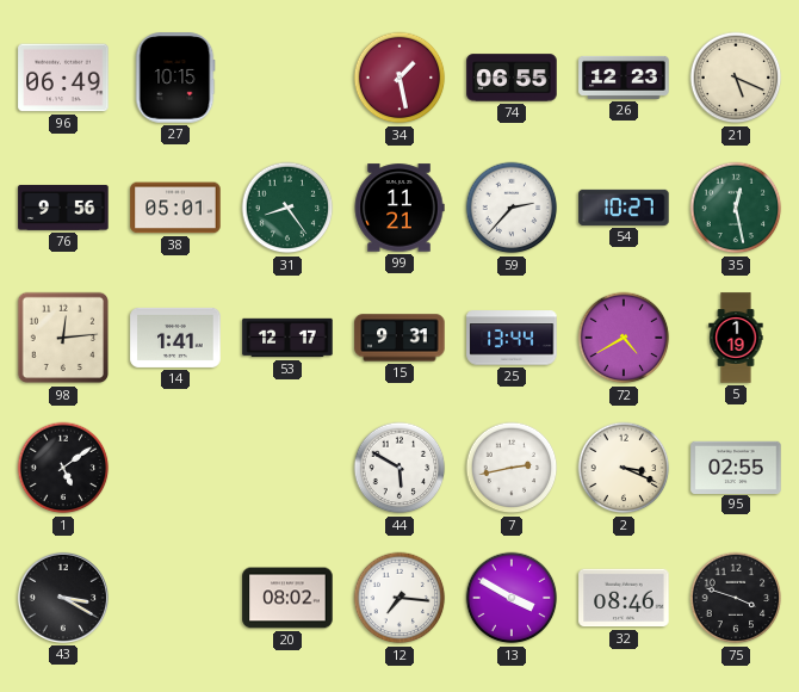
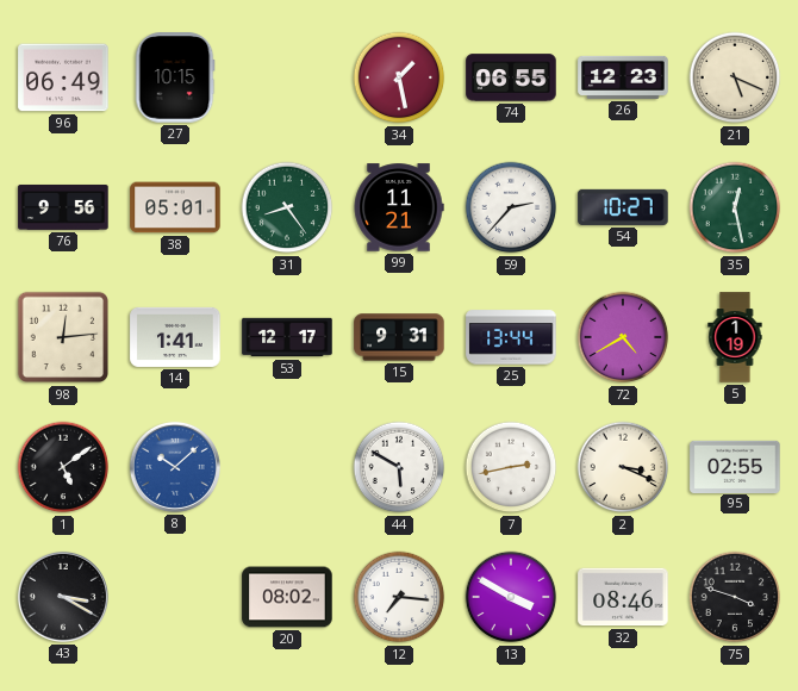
8: none -> 10:08 (175, 467)
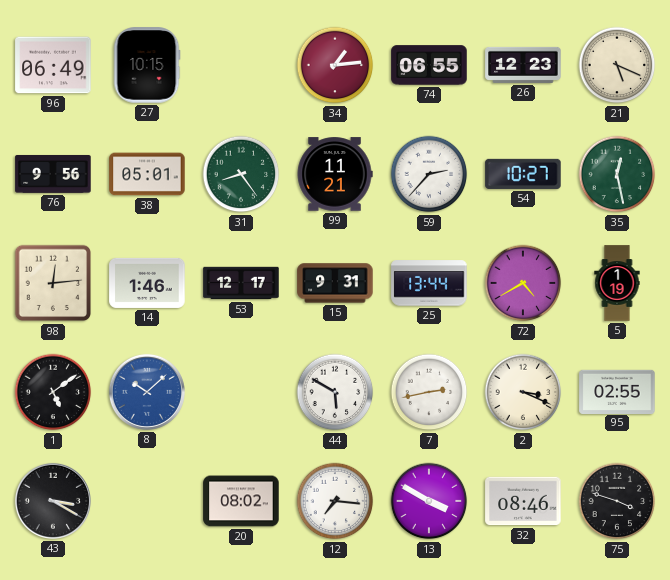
34: 1:28 -> 1:14 (335, 65)
14: 1:41 -> 1:46 (147, 283)
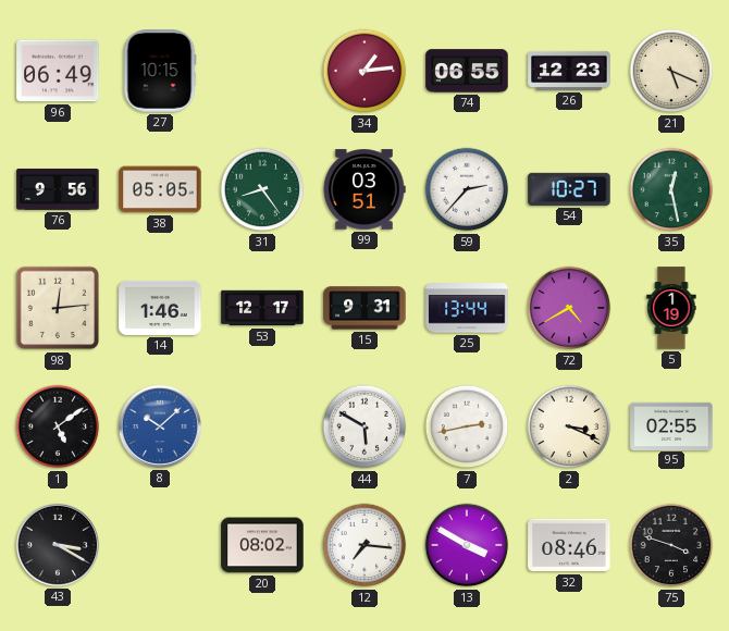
38: 05:01 -> 05:05 (160, 189)
99: 11:21 -> 03:51 (364, 189)
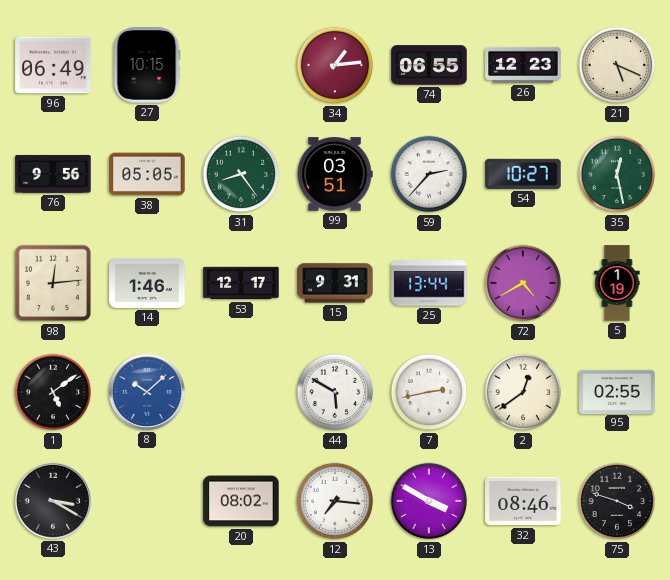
2: 3:19 -> 12:39 (523, 392)
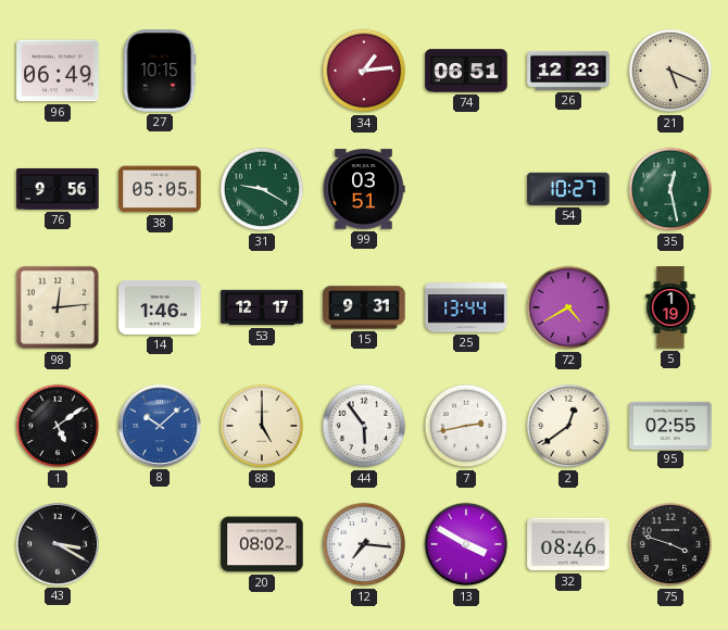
74: 06:55 -> 06:51 (466, 71)
31: 8:24 -> 9:20 (262, 189)
59: 2:37 -> none (429, 174)
88: none -> 5:00 (262, 426)
44: 5:50 -> 5:54 (364, 426)
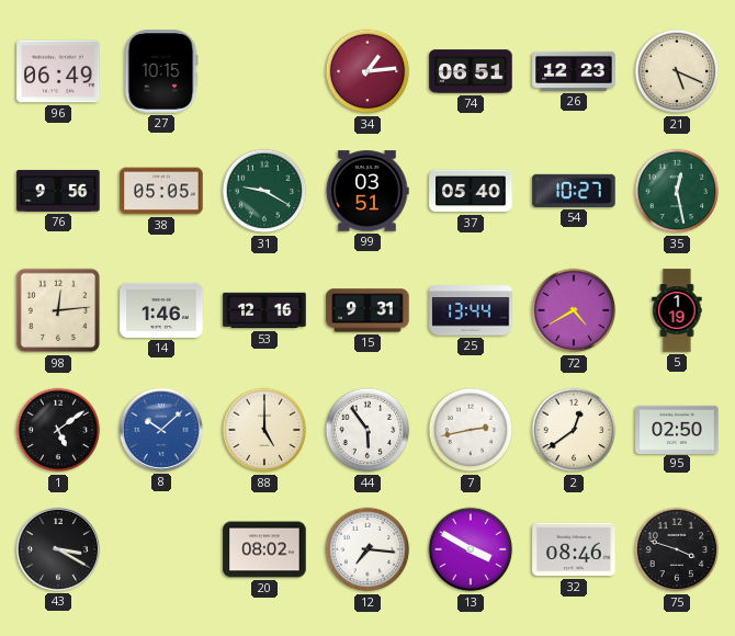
37: none -> 05:40 (471, 191)
53: 12:17 -> 12:16 (264, 310)
95: 02:55 -> 02:50 (677, 429)
